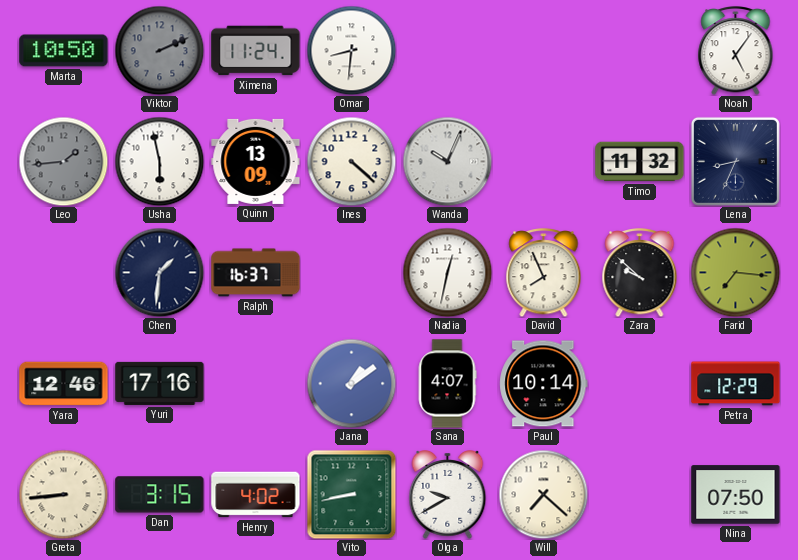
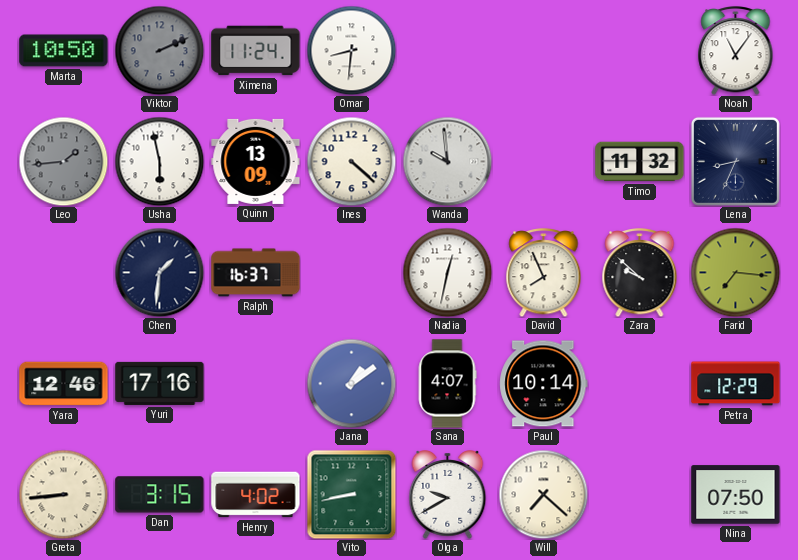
Noah: 5:06 -> 11:06 (736, 51)
Wanda: 10:04 -> 9:59 (447, 161)
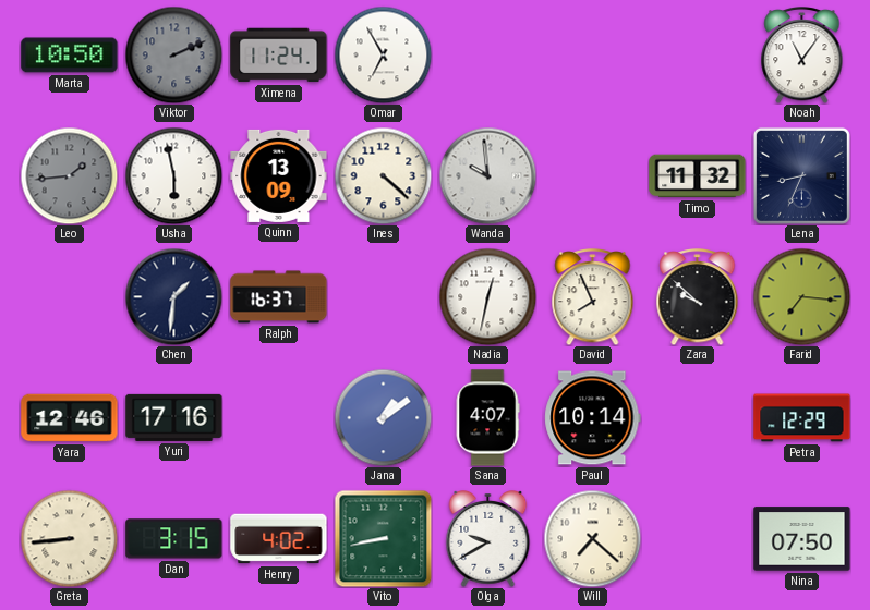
Omar: 8:31 -> 6:55 (383, 54)
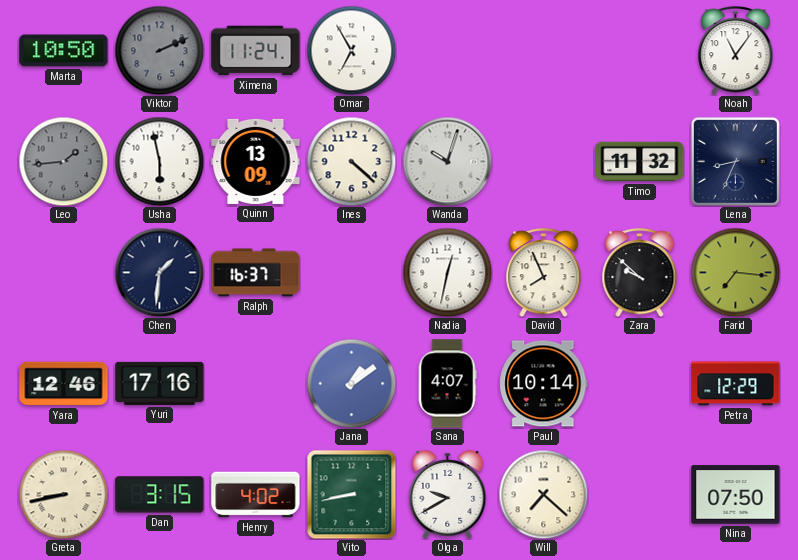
Wanda: 9:59 -> 10:03 (447, 161)
Greta: 8:44 -> 8:43 (63, 494)
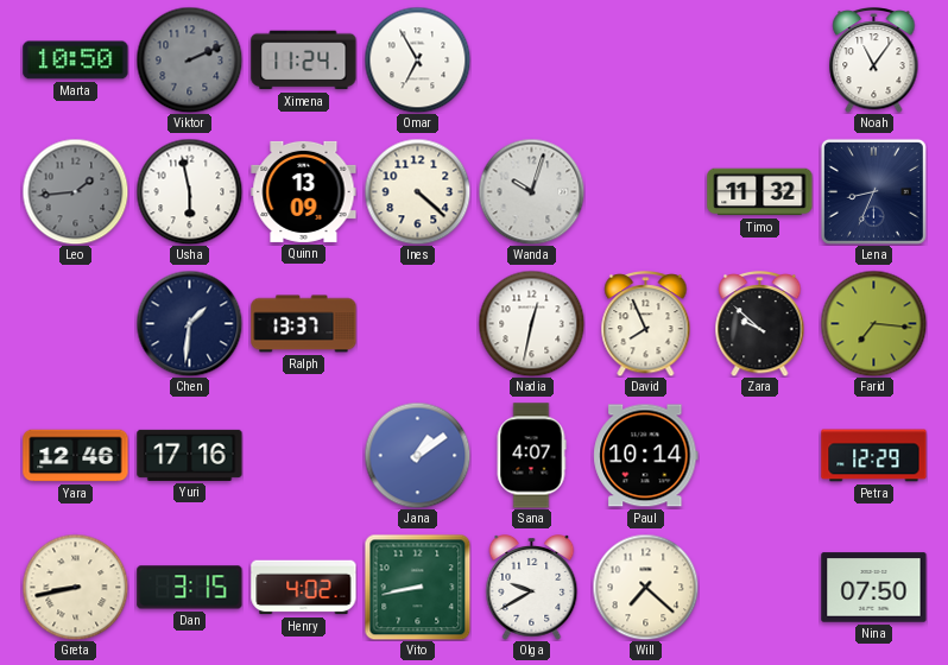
Ralph: 16:37 -> 13:37 (304, 324)
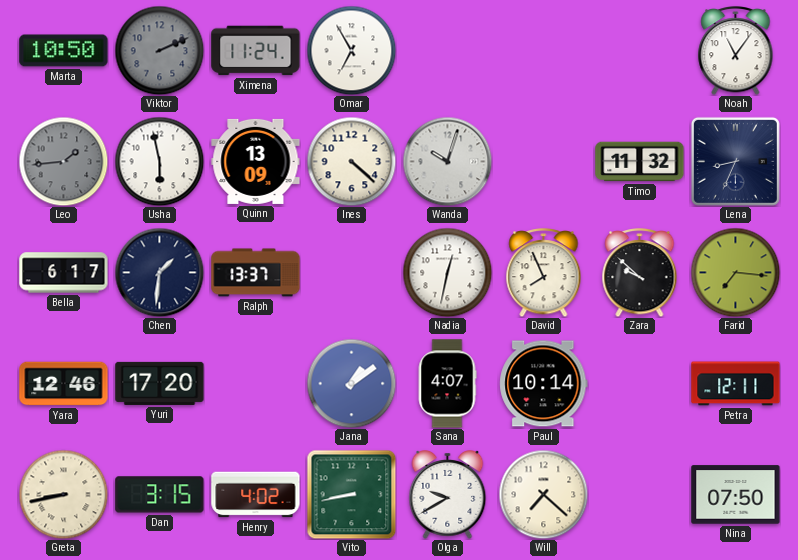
Bella: none -> 6:17 (64, 273)
Yuri: 17:16 -> 17:20 (160, 383)
Petra: 12:29 -> 12:11 (736, 384)
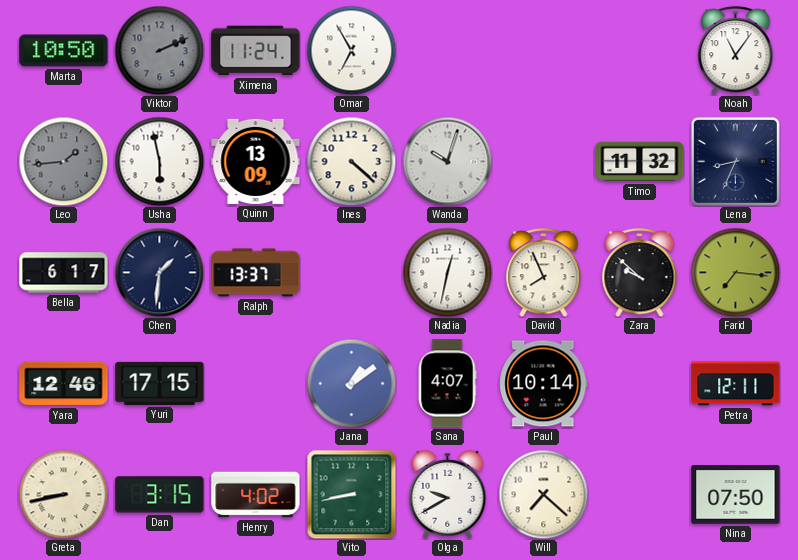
Yuri: 17:20 -> 17:15 (160, 383)
